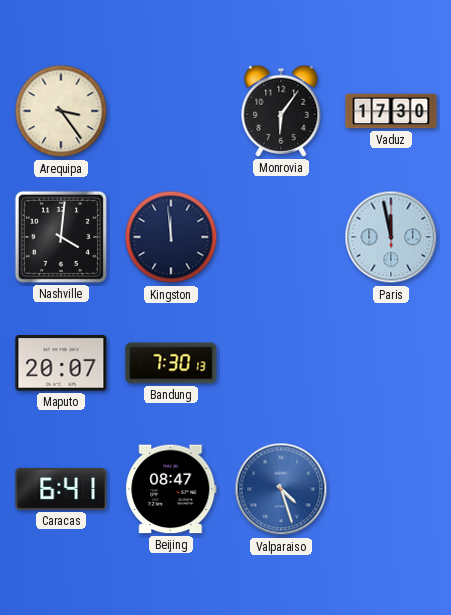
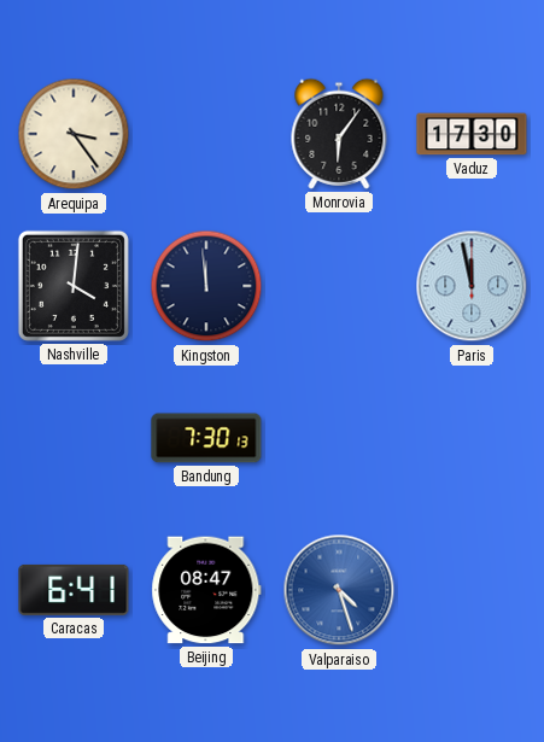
Maputo: 20:07 -> none (61, 364)
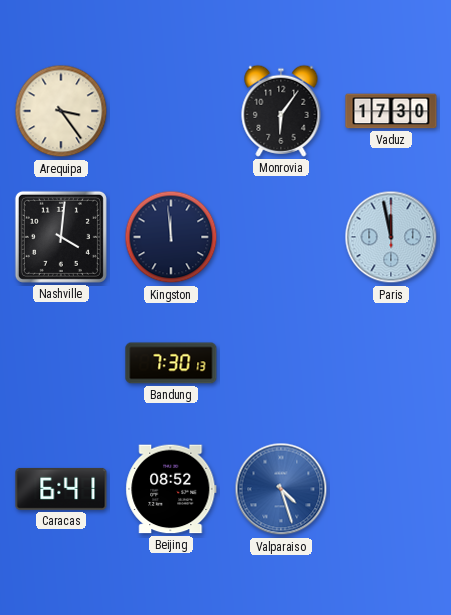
Beijing: 08:47 -> 08:52 (171, 489)
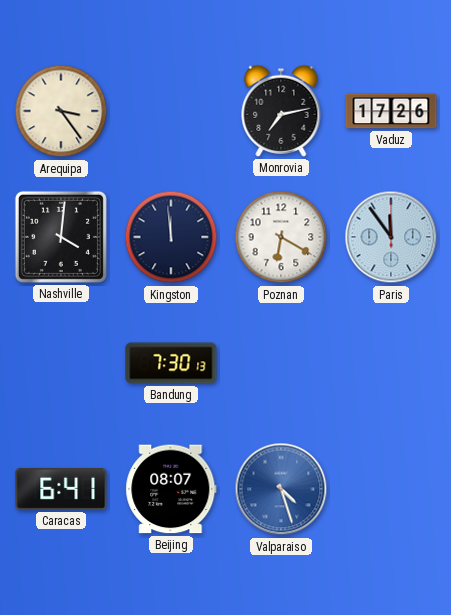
Monrovia: 6:06 -> 7:13 (281, 111)
Vaduz: 17:30 -> 17:26 (391, 111)
Poznan: none -> 6:20 (281, 237)
Paris: 11:58 -> 11:54 (391, 237)
Beijing: 08:52 -> 08:07 (171, 489)
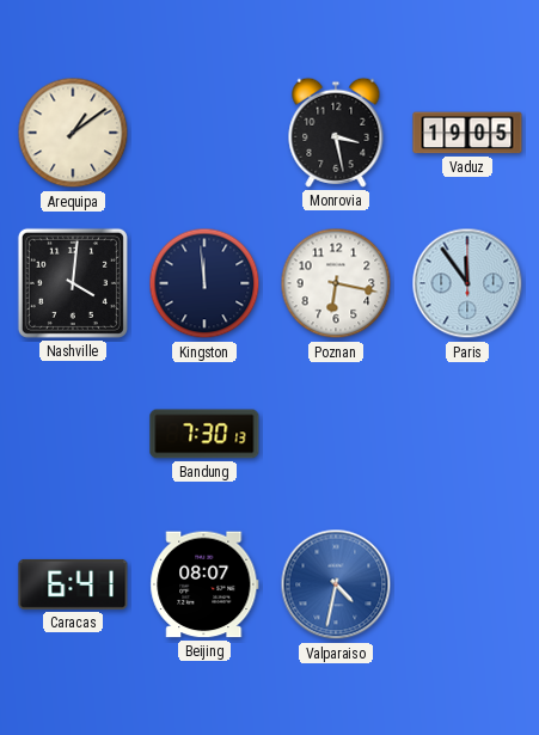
Arequipa: 3:24 -> 1:09 (73, 133)
Monrovia: 7:13 -> 3:28 (336, 133)
Vaduz: 17:26 -> 19:05 (467, 133)
Poznan: 6:20 -> 6:17 (336, 283)
Valparaiso: 4:27 -> 4:32 (336, 584)
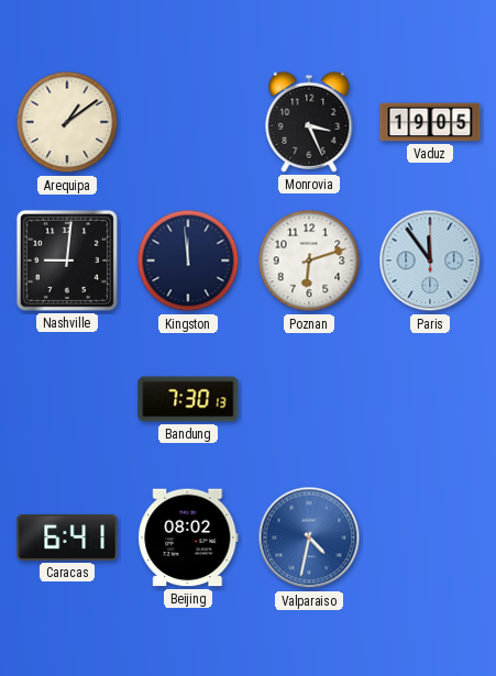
Monrovia: 3:28 -> 3:26 (309, 122)
Nashville: 4:01 -> 9:01 (67, 261)
Poznan: 6:17 -> 6:12 (309, 261)
Beijing: 08:07 -> 08:02 (188, 538)
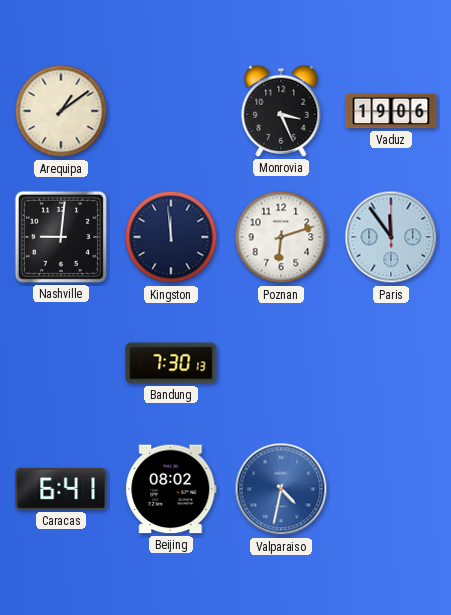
Vaduz: 19:05 -> 19:06 (391, 111)
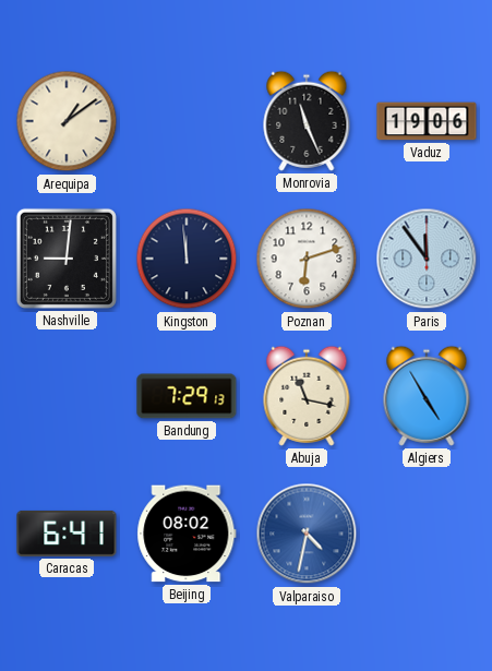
Monrovia: 3:26 -> 11:26 (307, 121)
Bandung: 7:30 -> 7:29 (187, 396)
Abuja: none -> 11:17 (307, 396)
Algiers: none -> 4:55 (427, 396)
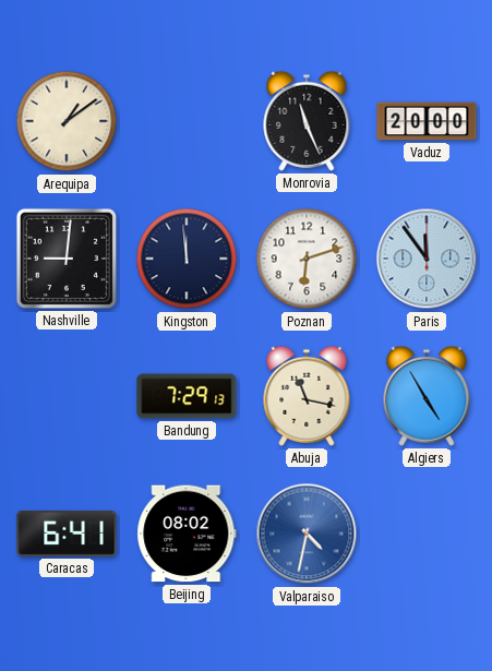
Vaduz: 19:06 -> 20:00 (427, 121)
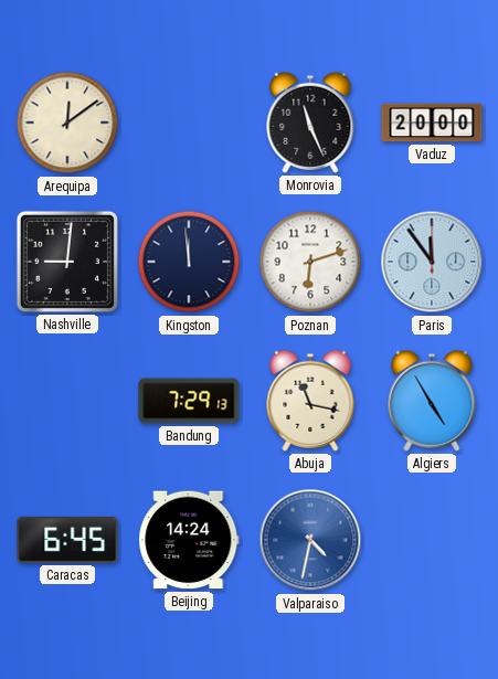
Arequipa: 1:09 -> 12:09 (67, 123)
Caracas: 6:41 -> 6:45 (67, 540)
Beijing: 08:02 -> 14:24 (189, 540)
